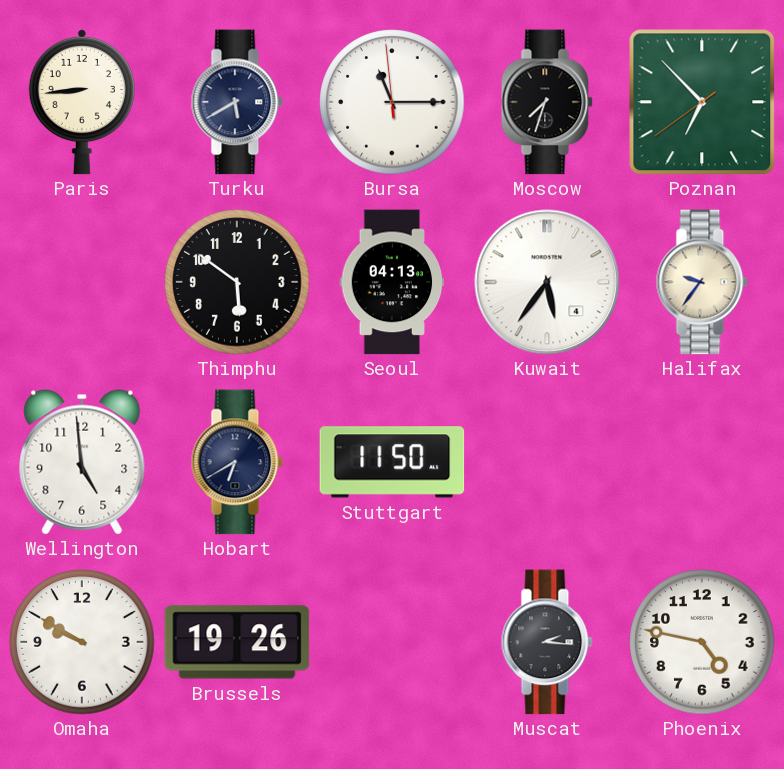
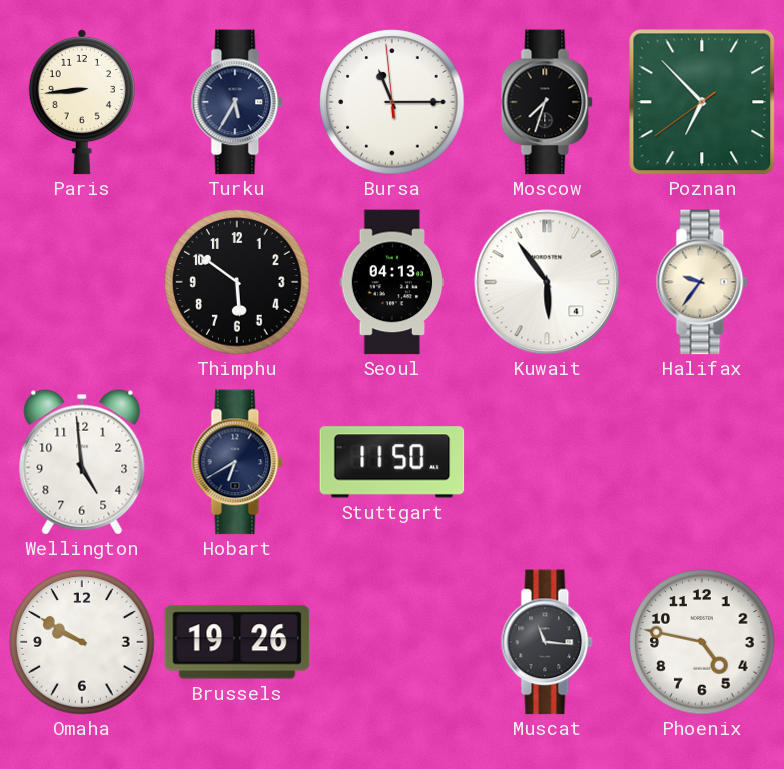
Turku: 5:40 -> 5:35 (237, 102)
Kuwait: 5:36 -> 5:54 (547, 282)
Muscat: 2:16 -> 11:16 (547, 642)
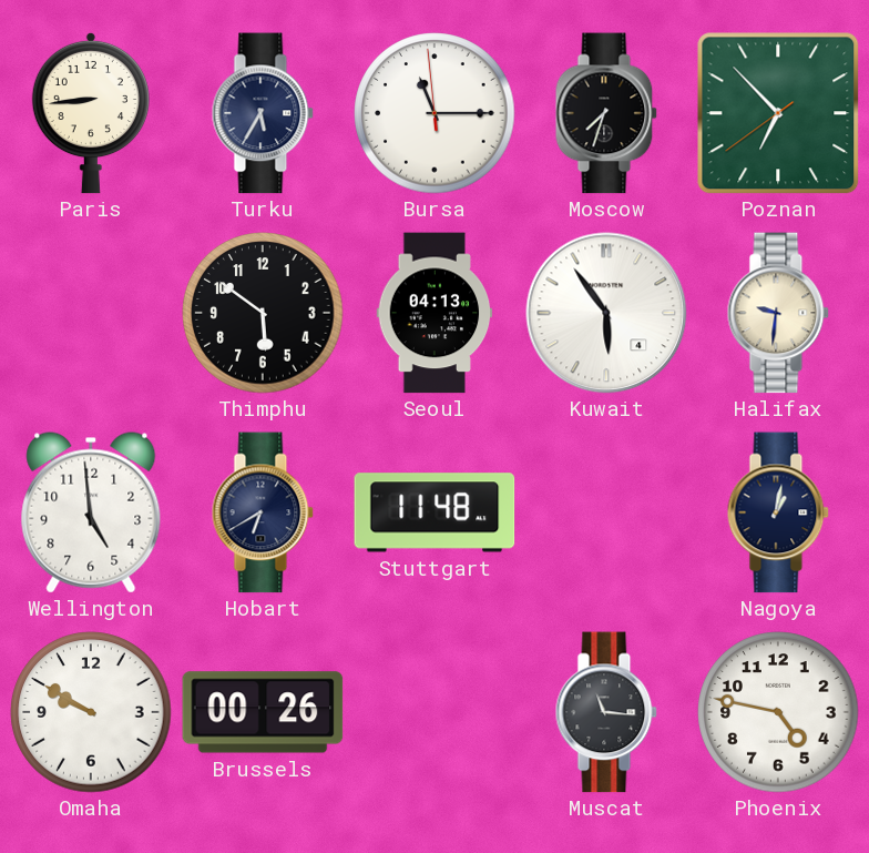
Halifax: 9:36 -> 9:31 (778, 313)
Stuttgart: 11:50 -> 11:48 (434, 512)
Nagoya: none -> 1:02 (778, 512)
Brussels: 19:26 -> 00:26 (263, 712)
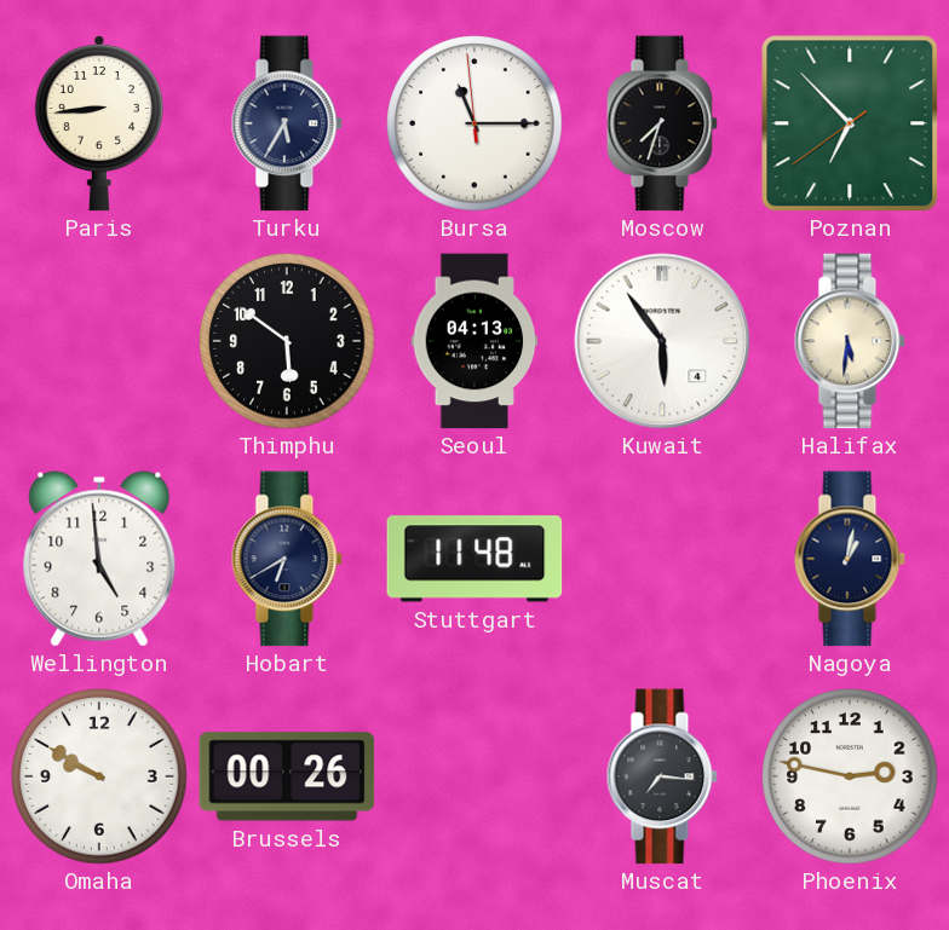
Halifax: 9:31 -> 5:31 (850, 341)
Muscat: 11:16 -> 7:16 (662, 776)
Phoenix: 4:47 -> 2:47 (850, 776)
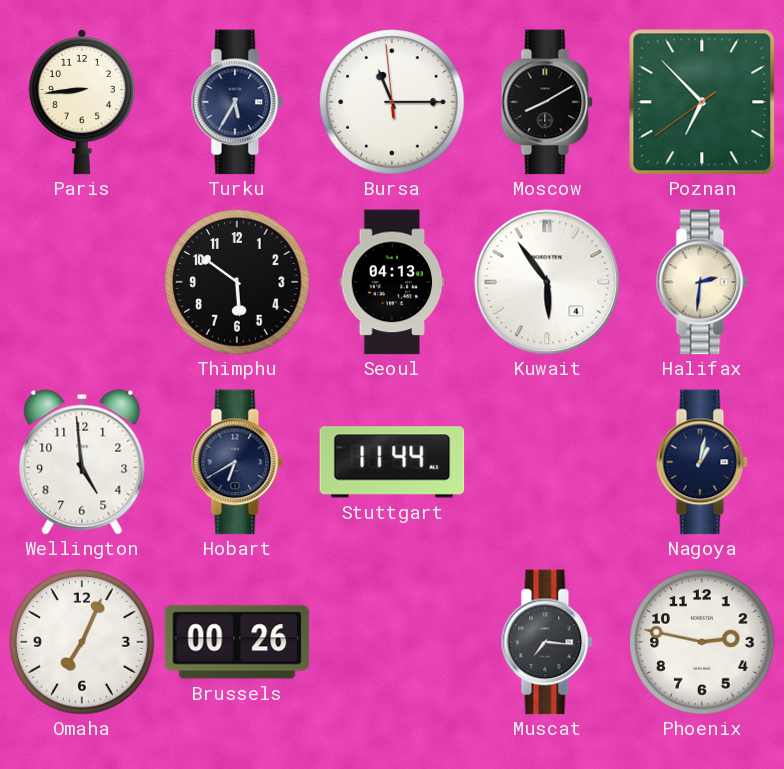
Moscow: 7:33 -> 8:10 (547, 102)
Halifax: 5:31 -> 2:31 (702, 282)
Stuttgart: 11:48 -> 11:44 (392, 462)
Omaha: 9:50 -> 7:04 (82, 642)
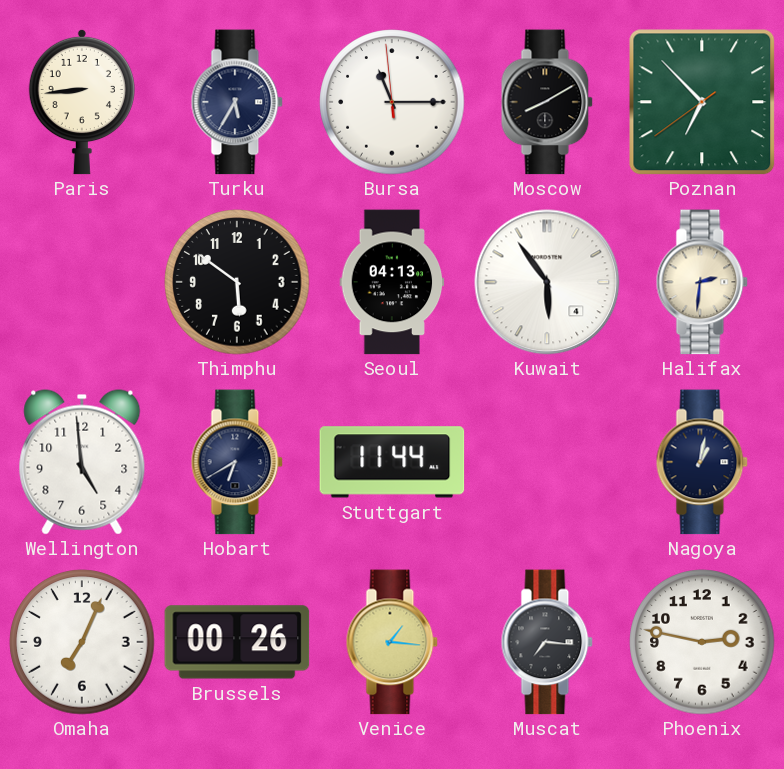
Venice: none -> 1:16 (392, 642)
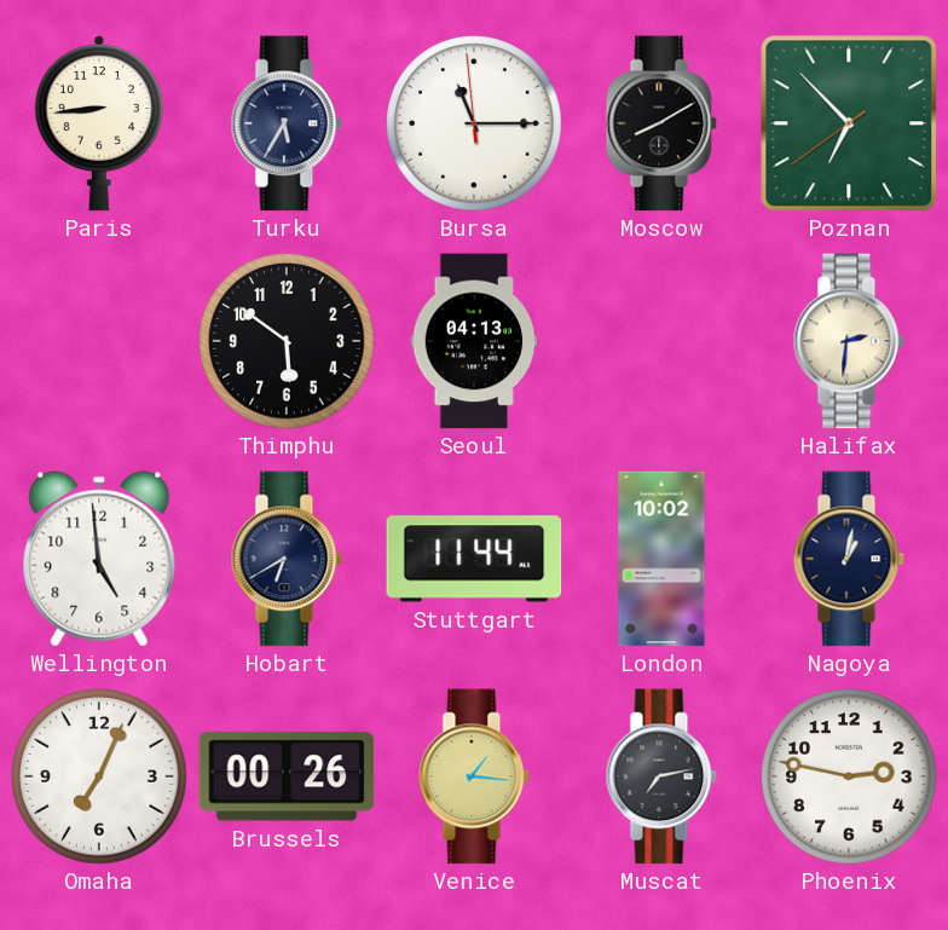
Kuwait: 5:54 -> none (547, 282)
London: none -> 10:02 (661, 559)
Muscat: 7:16 -> 7:13 (661, 776)
